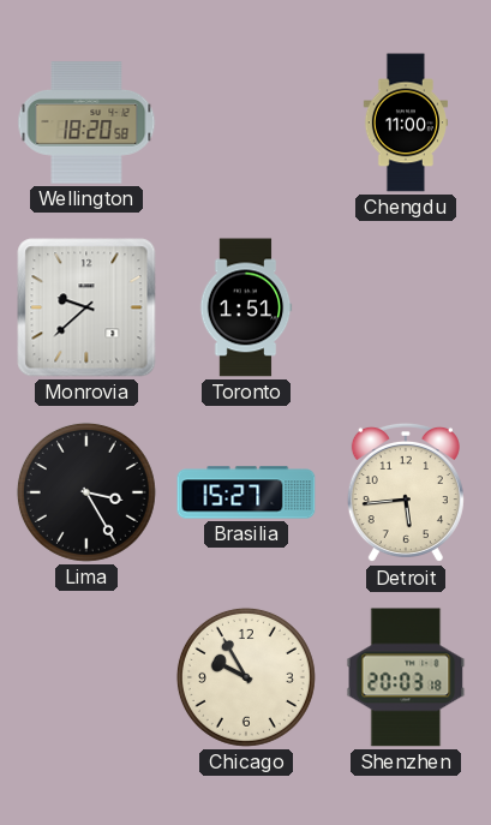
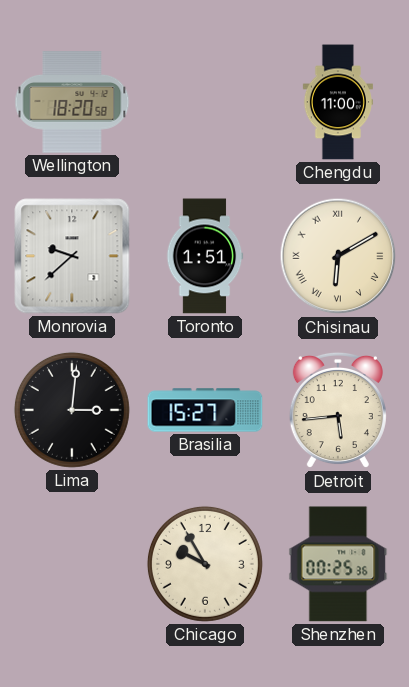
Chisinau: none -> 6:10 (338, 256)
Lima: 3:25 -> 3:01 (72, 410)
Shenzhen: 20:03 -> 00:25 (338, 564)
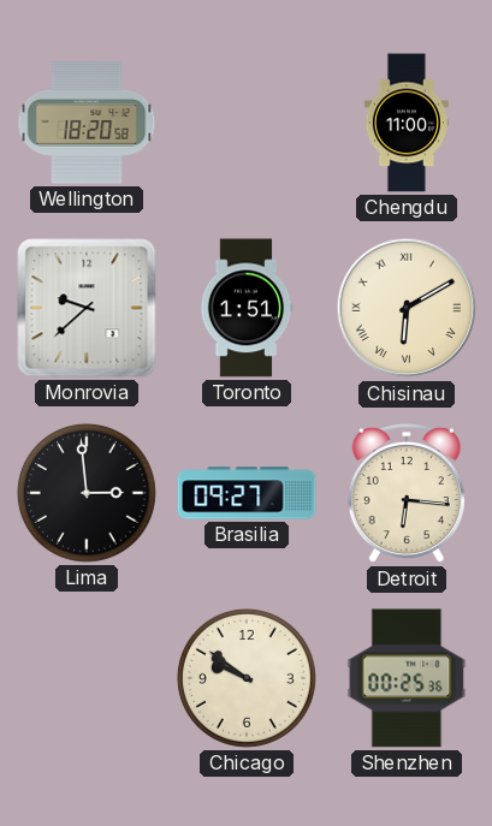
Lima: 3:01 -> 2:59 (87, 493)
Brasilia: 15:27 -> 09:27 (247, 493)
Detroit: 5:44 -> 6:16 (407, 493)
Chicago: 9:55 -> 9:51 (247, 678)
